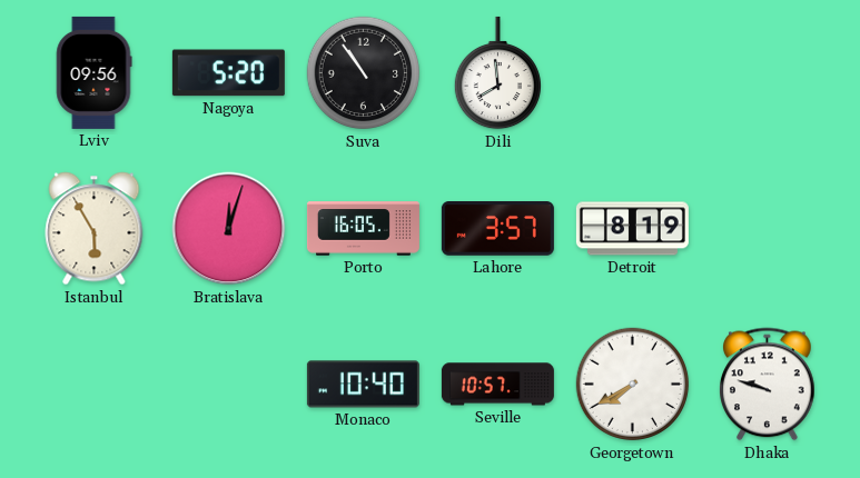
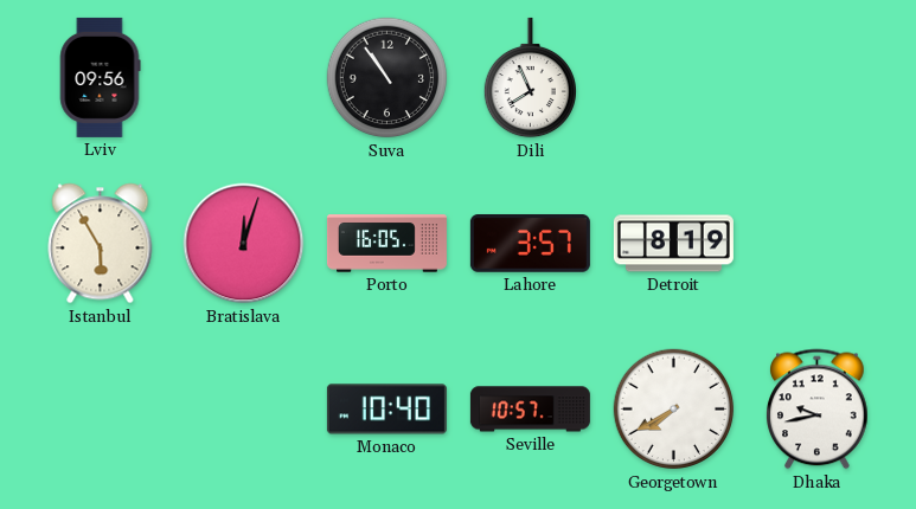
Nagoya: 5:20 -> none (228, 73)
Dili: 7:59 -> 7:56 (530, 78)
Dhaka: 9:48 -> 9:43 (818, 410)
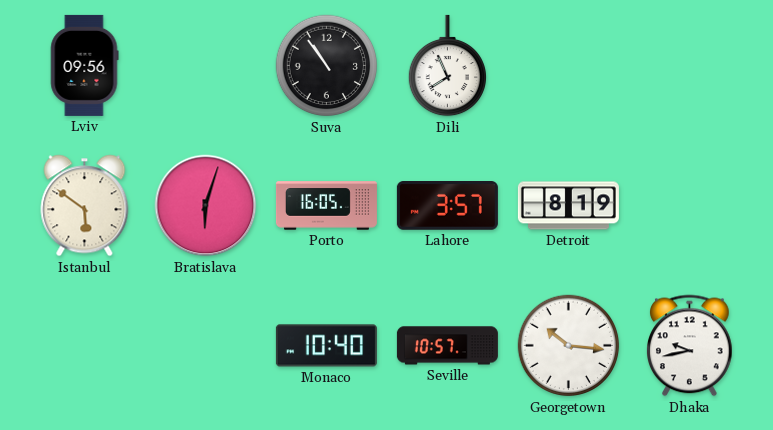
Istanbul: 5:55 -> 5:51 (85, 206)
Bratislava: 12:03 -> 6:03 (206, 206)
Georgetown: 7:40 -> 10:16 (569, 346)
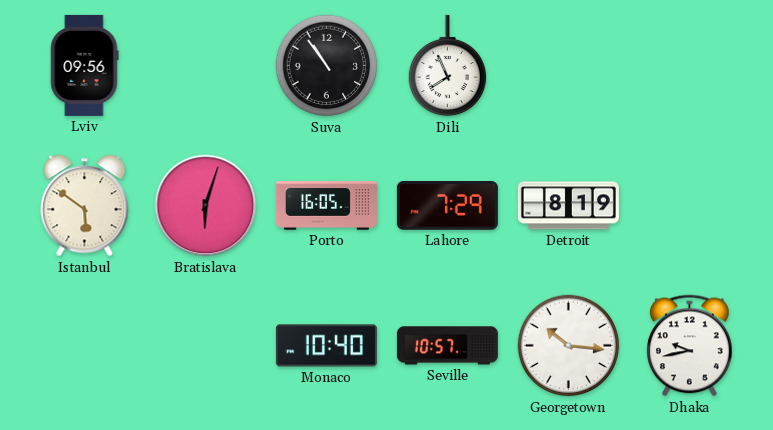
Lahore: 3:57 -> 7:29 (447, 206)
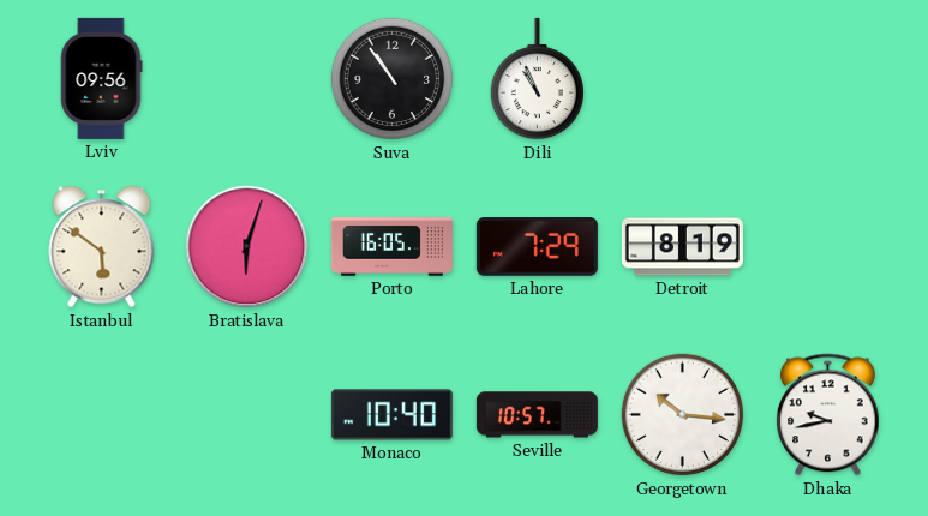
Dili: 7:56 -> 10:56 (537, 79)
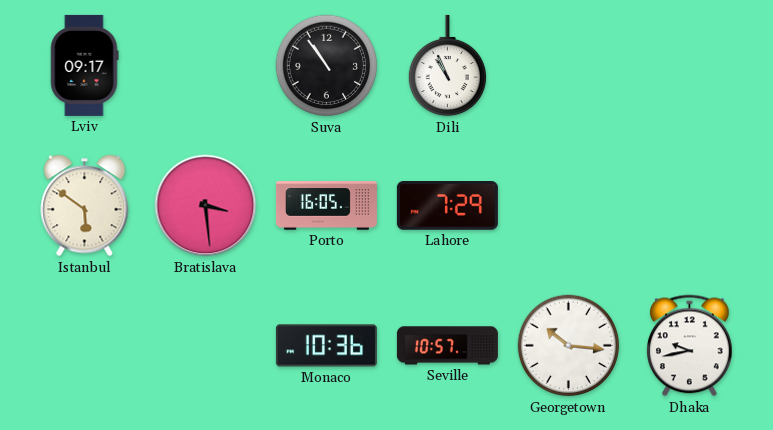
Lviv: 09:56 -> 09:17 (84, 65)
Bratislava: 6:03 -> 3:29 (206, 206)
Detroit: 8:19 -> none (682, 247)
Monaco: 10:40 -> 10:36 (326, 346)
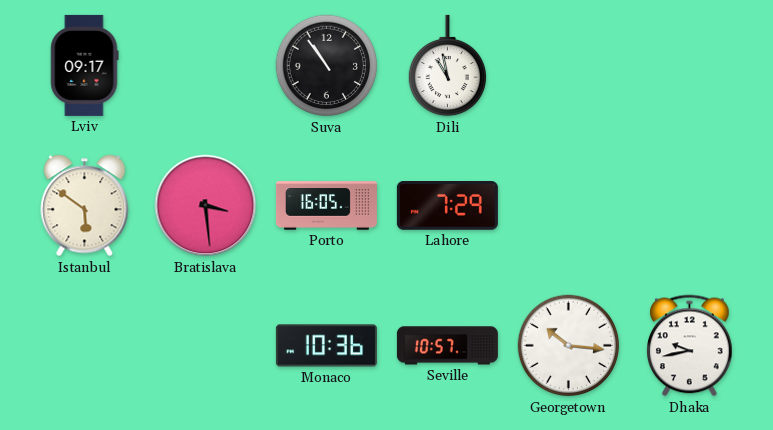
Dili: 10:56 -> 10:58 (447, 66)
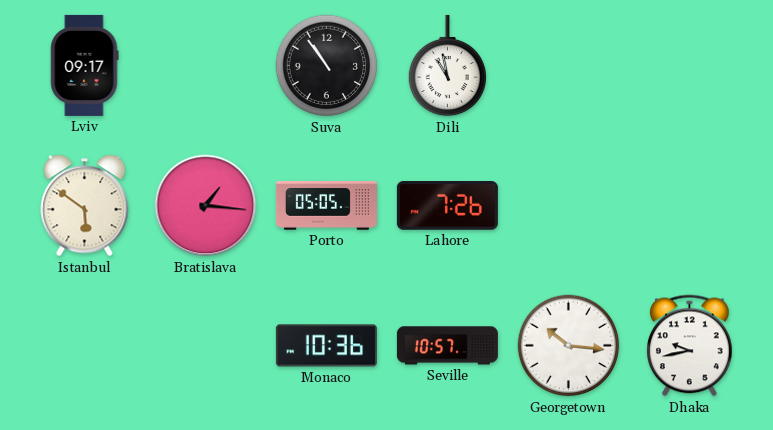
Bratislava: 3:29 -> 1:16 (206, 206)
Porto: 16:05 -> 05:05 (326, 206)
Lahore: 7:29 -> 7:26 (447, 206)
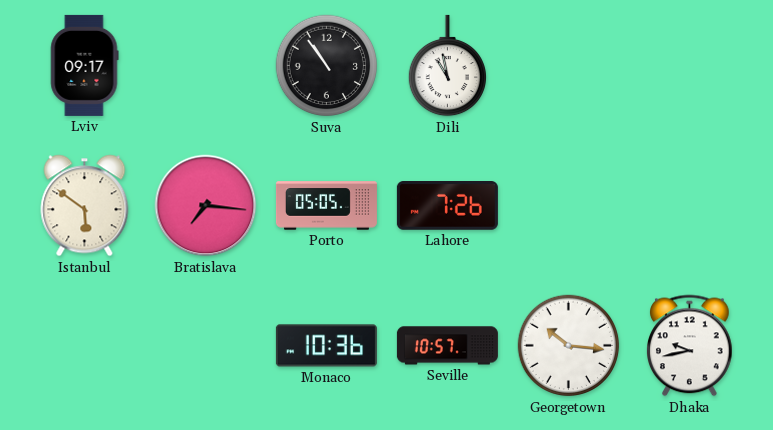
Bratislava: 1:16 -> 7:16 (206, 206)
